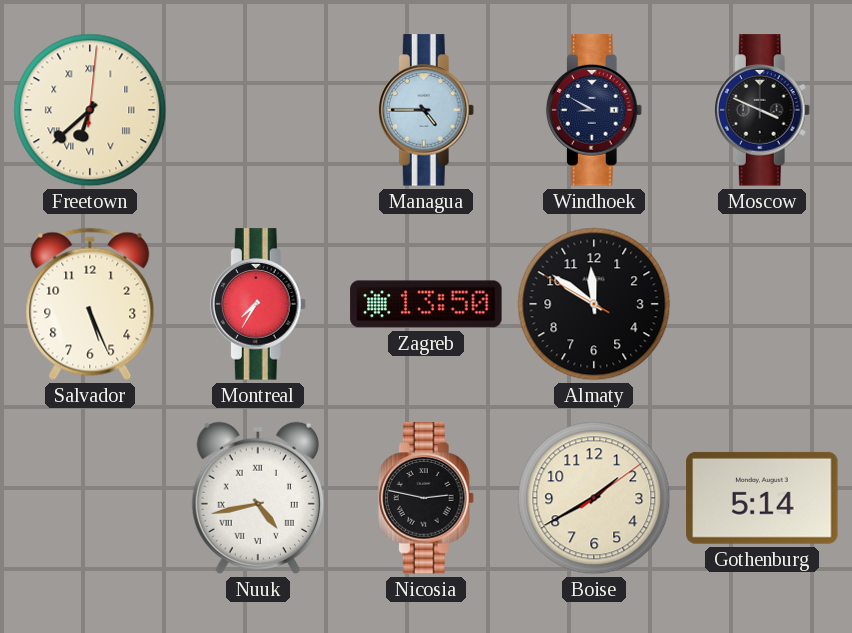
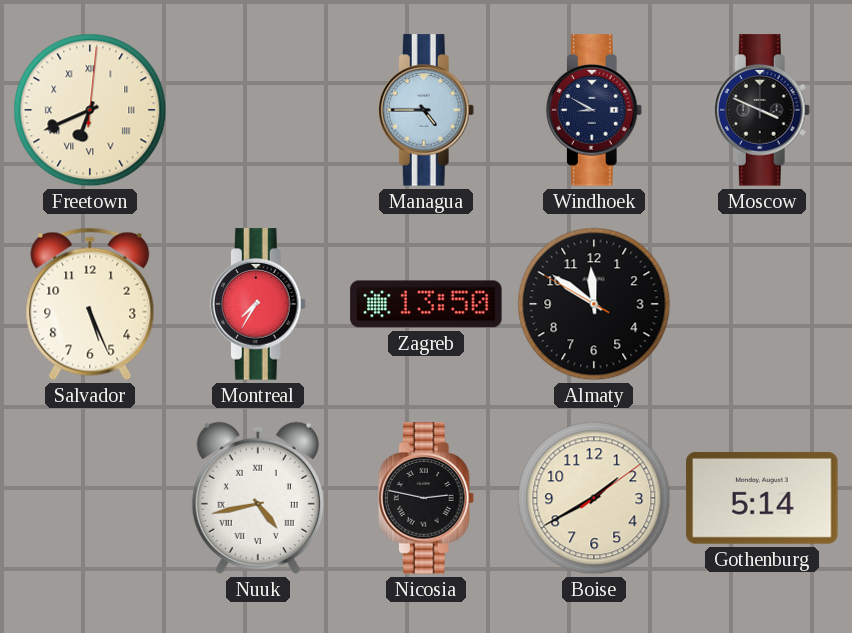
Freetown: 6:38 -> 6:41 (90, 110)
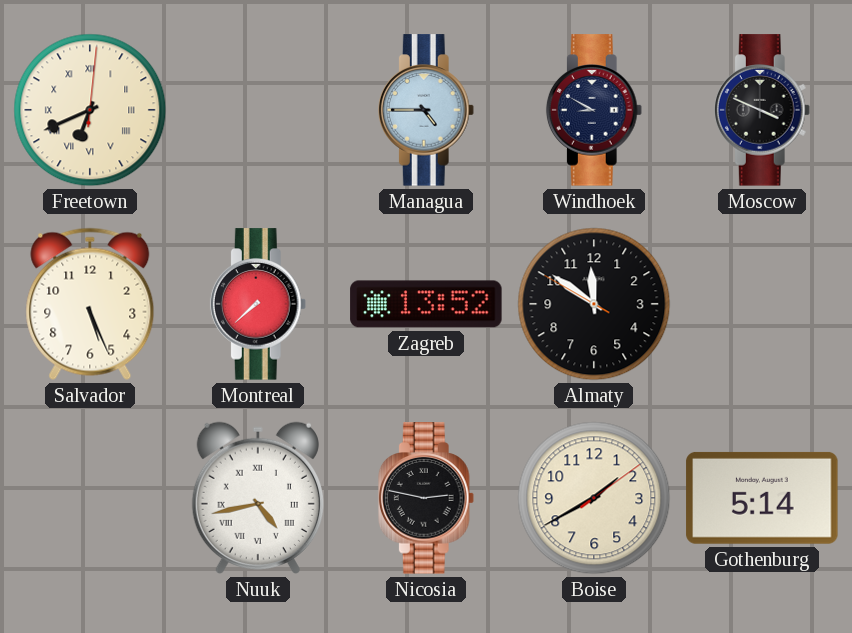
Montreal: 7:35 -> 7:38 (258, 304)
Zagreb: 13:50 -> 13:52 (426, 304)
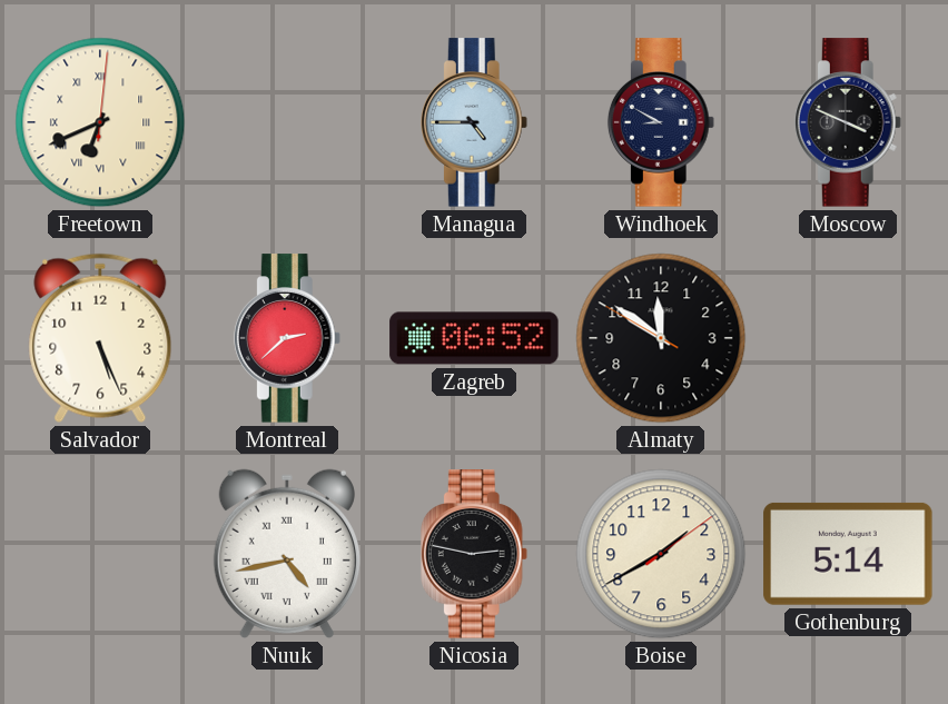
Montreal: 7:38 -> 2:38 (287, 338)
Zagreb: 13:52 -> 06:52 (474, 338)
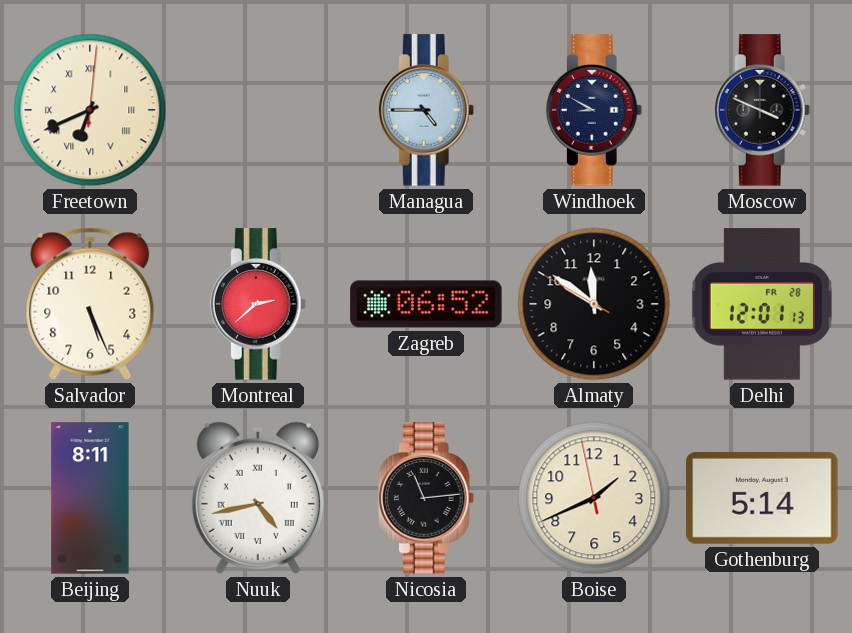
Delhi: none -> 12:01 (762, 304)
Beijing: none -> 8:11 (90, 498)
Nicosia: 2:47 -> 11:14 (426, 498)
Boise: 1:40:09 -> 1:40:58 (594, 498)
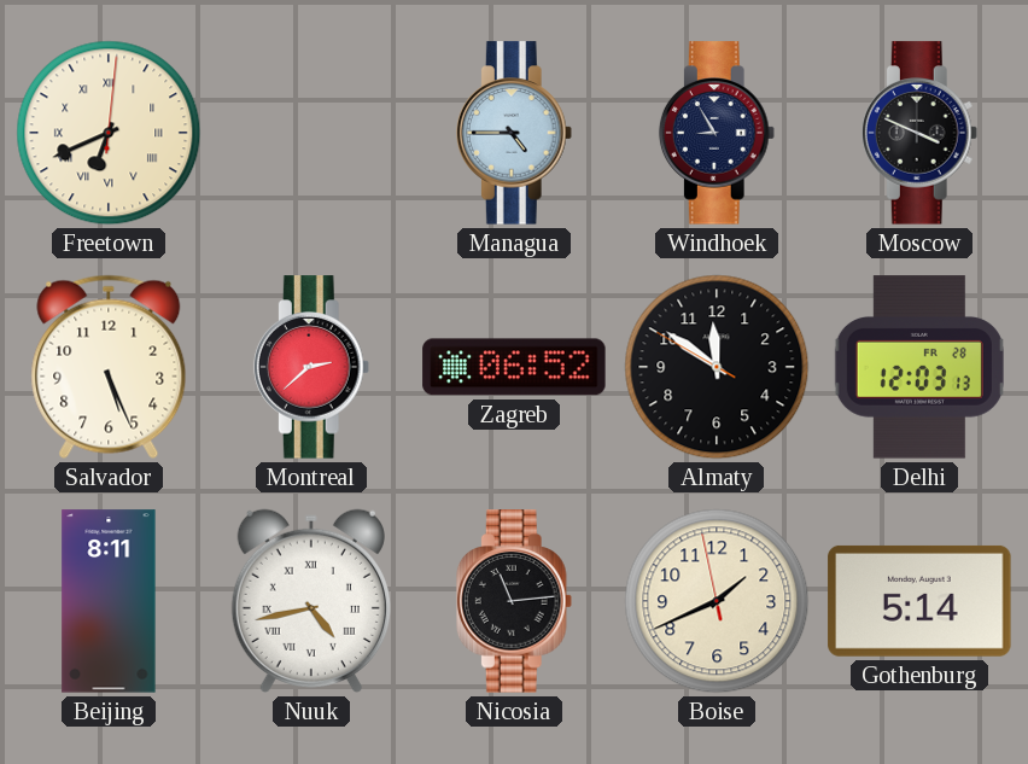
Windhoek: 8:50 -> 8:55 (717, 133)
Delhi: 12:01 -> 12:03 (919, 367)
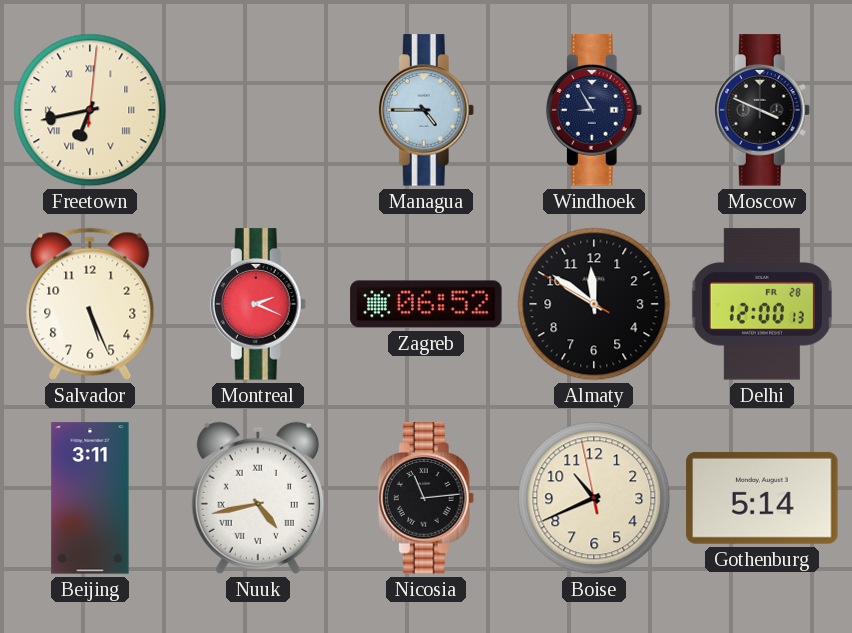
Freetown: 6:41 -> 6:43 (90, 110)
Montreal: 2:38 -> 2:19 (258, 304)
Delhi: 12:03 -> 12:00 (762, 304)
Beijing: 8:11 -> 3:11 (90, 498)
Boise: 1:40 -> 10:40 (594, 498)
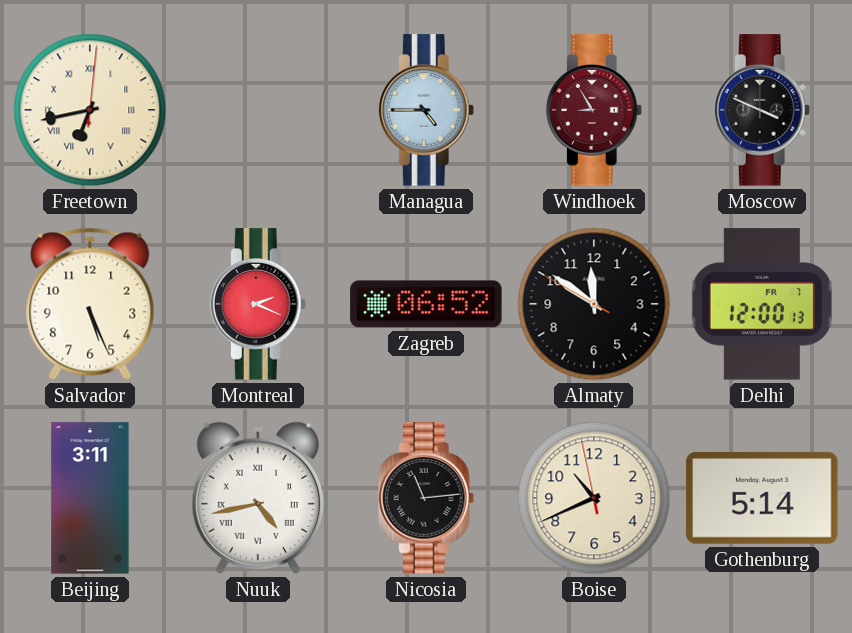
Windhoek dial: navy -> burgundy (594, 110)
Delhi date: FR 28 -> FR 7 (762, 304)
